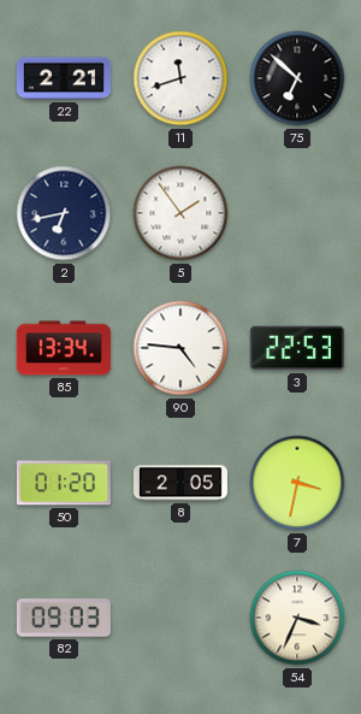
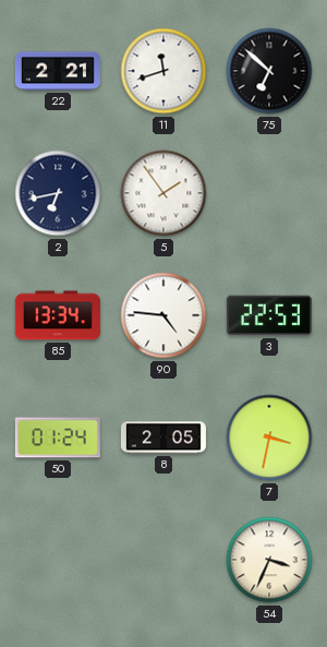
50: 01:20 -> 01:24 (58, 438)
82: 09:03 -> none (64, 618)
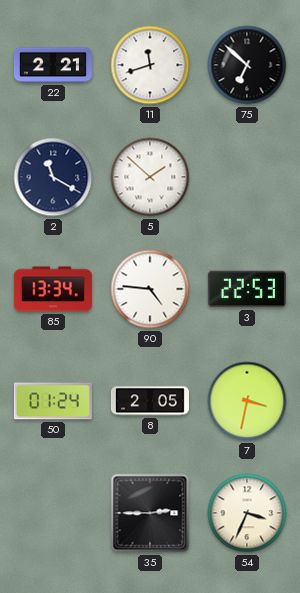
2: 6:43 -> 11:20 (53, 177)
5: 1:54 -> 1:52 (150, 177)
35: none -> 2:45 (150, 513)
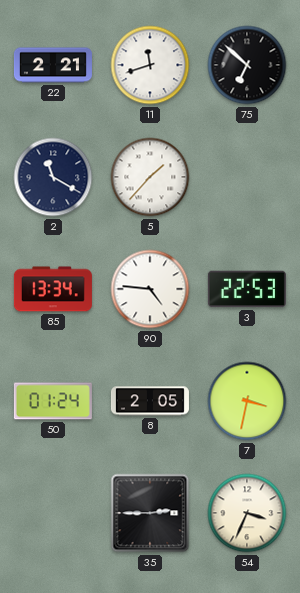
5: 1:52 -> 1:37 (150, 177)
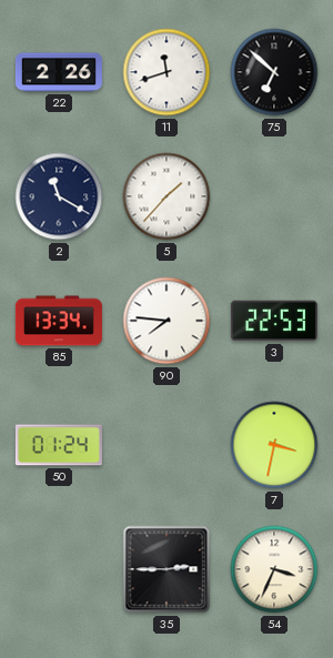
22: 2:21 -> 2:26 (59, 72)
90: 4:46 -> 7:46 (167, 321)
8: 2:05 -> none (150, 401)
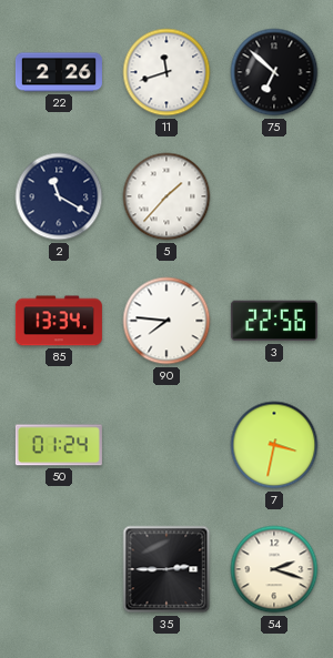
3: 22:53 -> 22:56 (274, 321)
54: 3:34 -> 2:18 (274, 569)
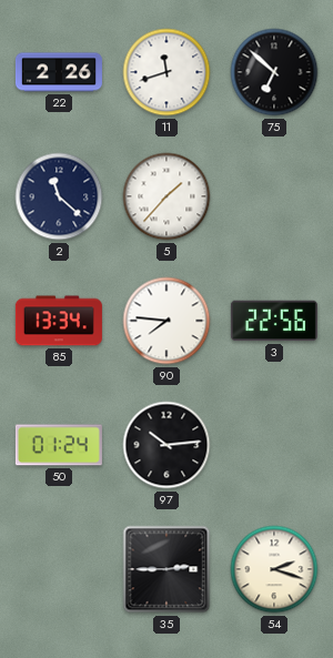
2: 11:20 -> 11:22 (59, 196)
97: none -> 10:14 (167, 445)
7: 3:32 -> none (274, 445)
